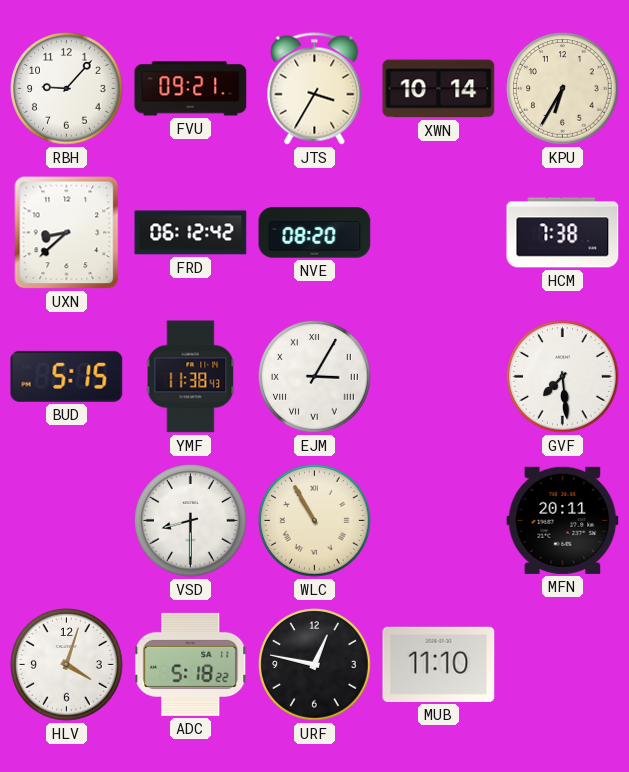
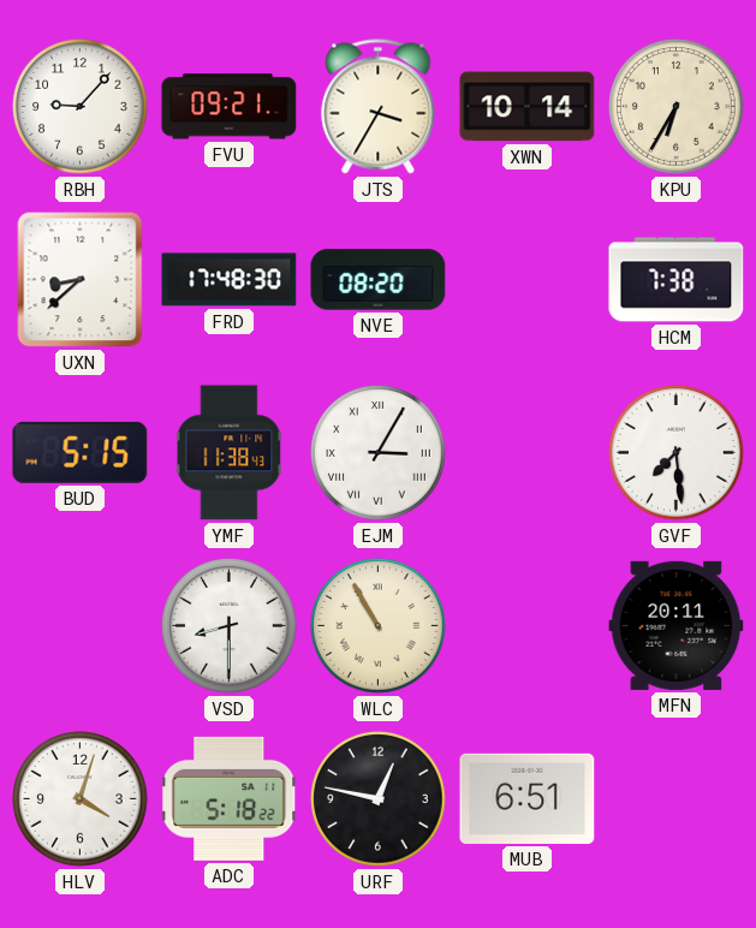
FRD: 06:12 -> 17:48 (230, 280)
MUB: 11:10 -> 6:51 (528, 798)
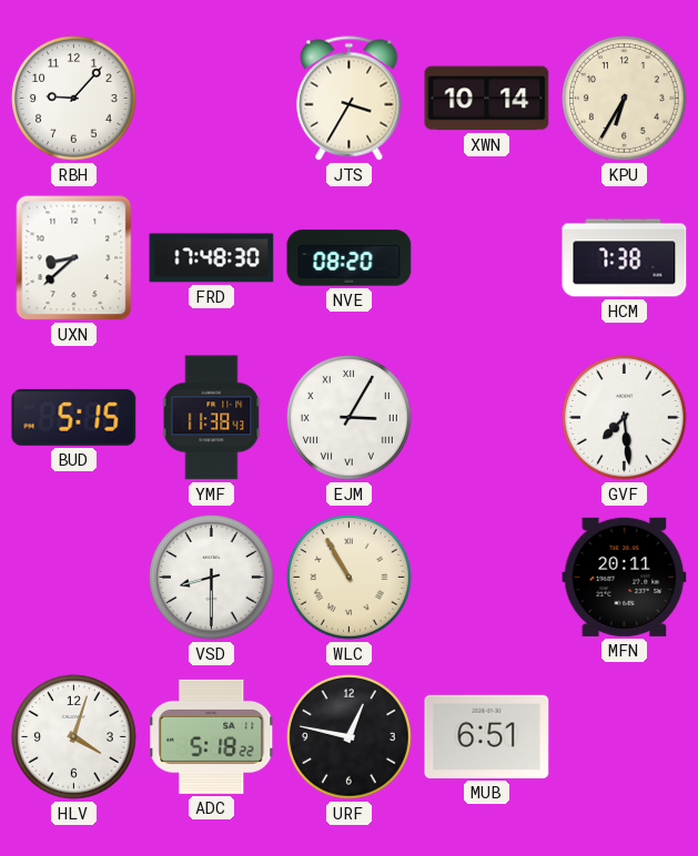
FVU: 09:21 -> none (230, 107)
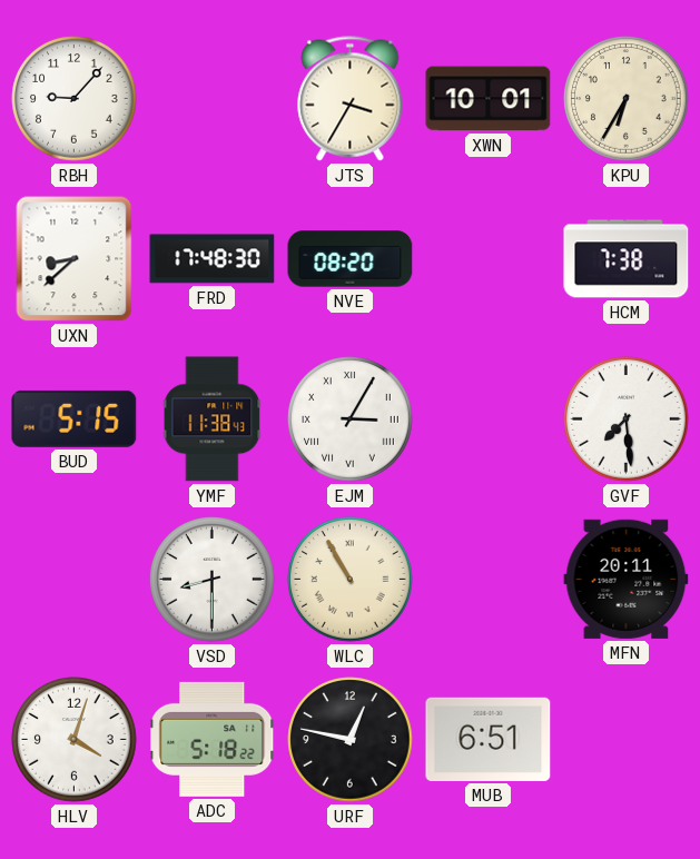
XWN: 10:14 -> 10:01 (489, 99)
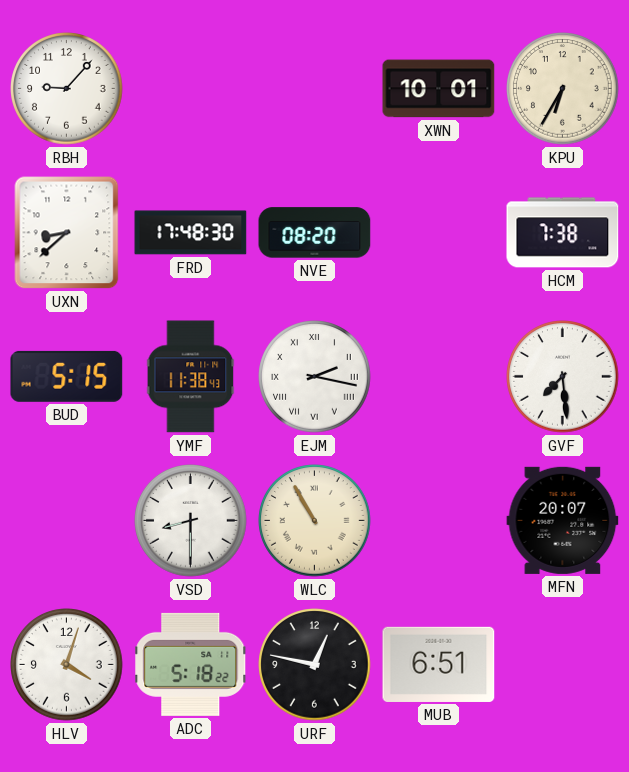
JTS: 3:35 -> none (351, 99)
EJM: 3:05 -> 2:17 (315, 377)
MFN: 20:11 -> 20:07 (563, 520)
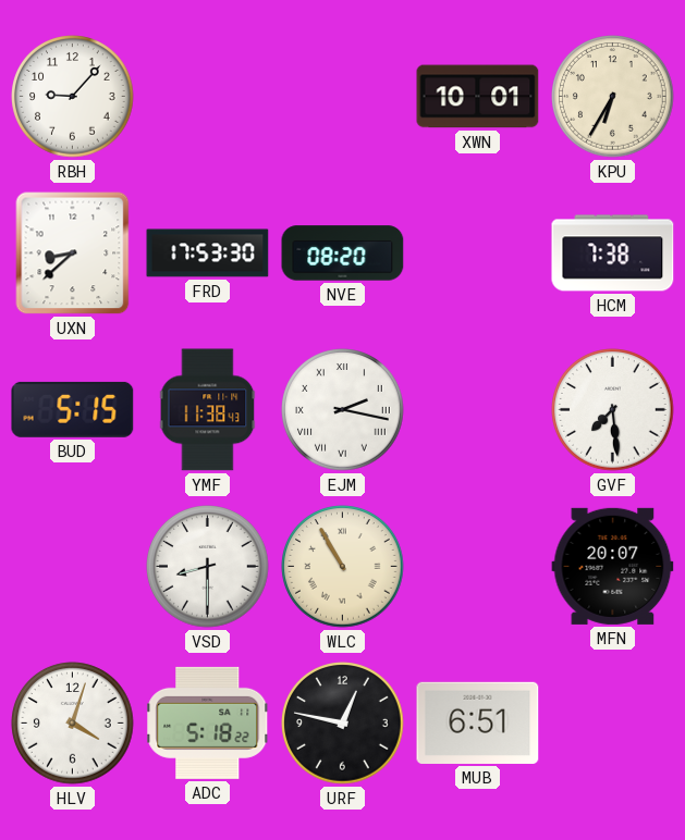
FRD: 17:48 -> 17:53 (208, 254)
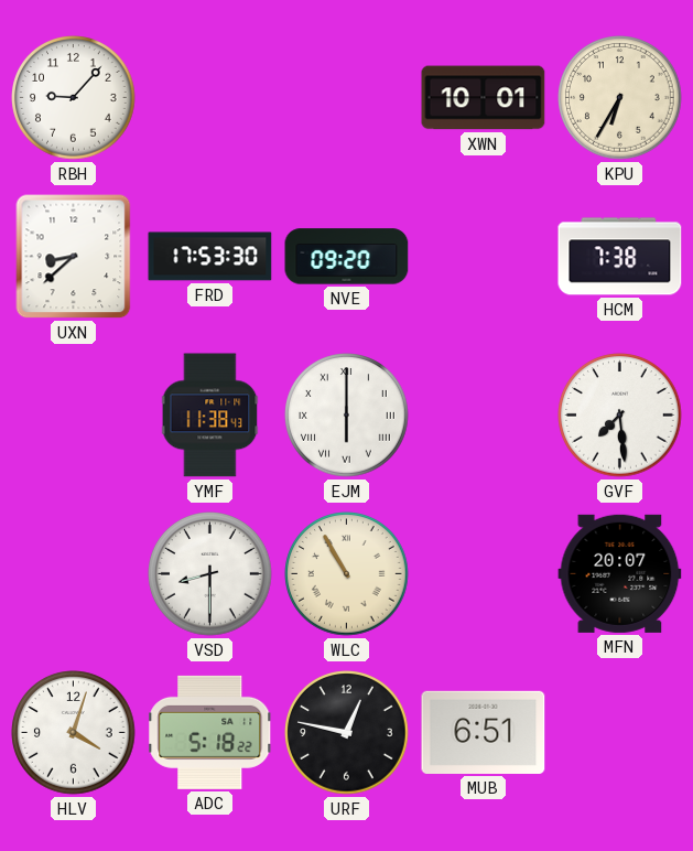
NVE: 08:20 -> 09:20 (347, 257)
BUD: 5:15 -> none (73, 409)
EJM: 2:17 -> 6:00 (347, 416)
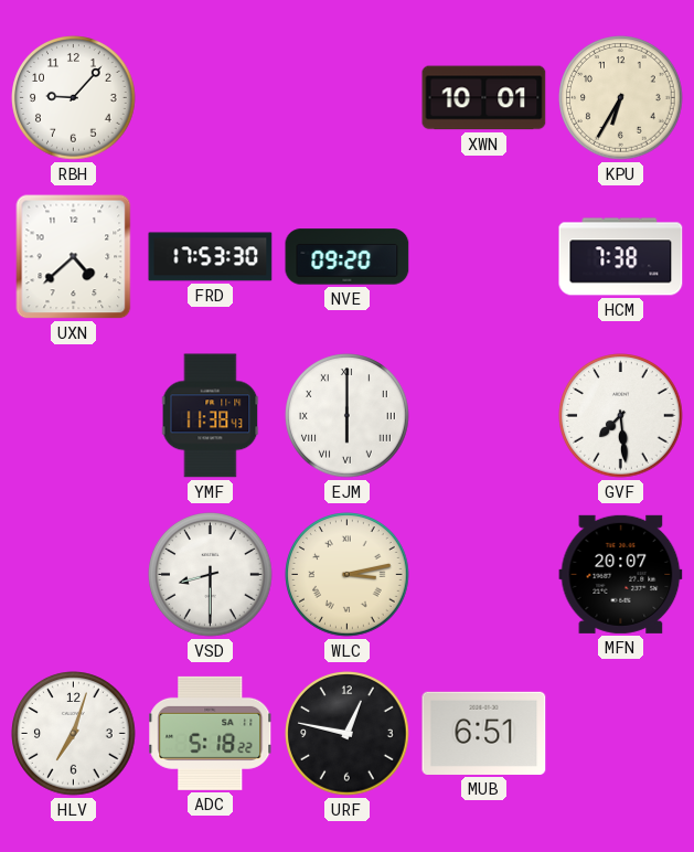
UXN: 8:38 -> 4:38 (74, 257)
WLC: 10:55 -> 3:13 (348, 575)
HLV: 4:03 -> 7:03 (74, 734)
